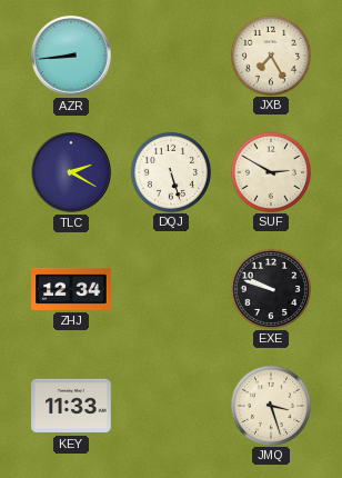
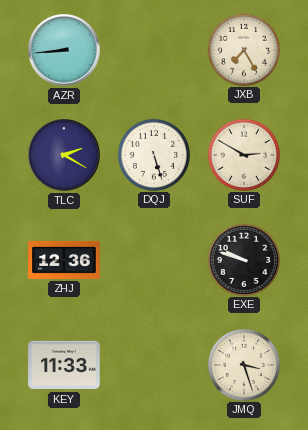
ZHJ: 12:34 -> 12:36 (64, 260)
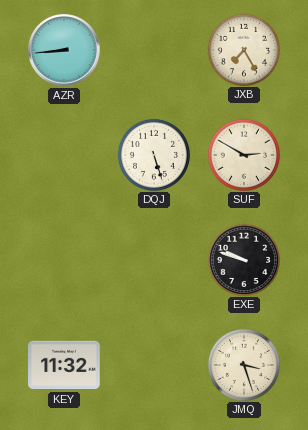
TLC: 2:20 -> none (64, 155)
ZHJ: 12:36 -> none (64, 260)
KEY: 11:33 -> 11:32 (64, 365)
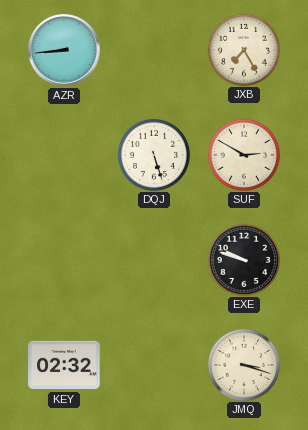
KEY: 11:32 -> 02:32 (64, 365)
JMQ: 3:27 -> 3:18 (243, 364)
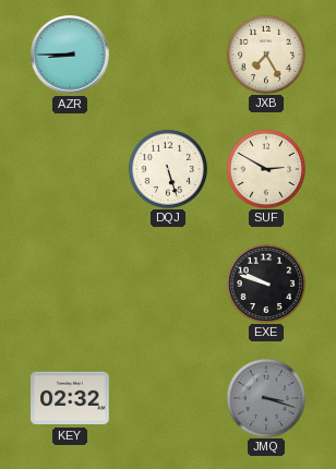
AZR: 8:44 -> 8:45 (70, 55)
JMQ dial: cream -> grey (265, 397)
